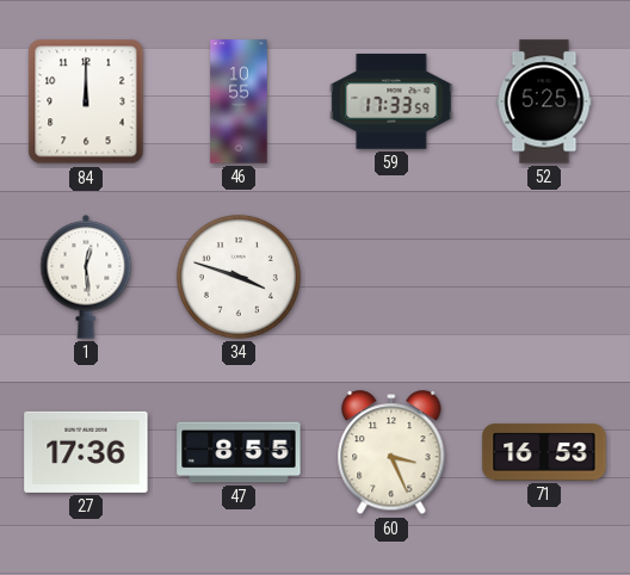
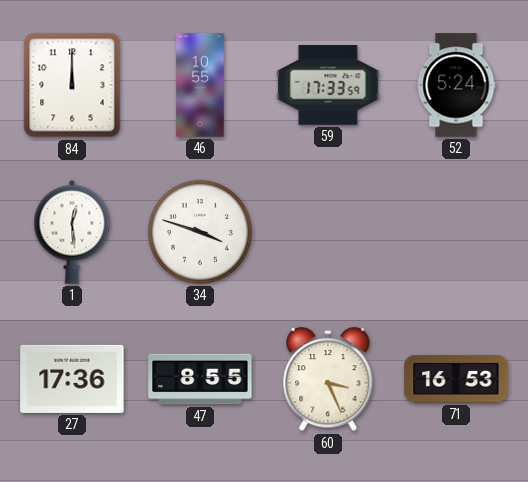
52: 5:25 -> 5:24 (456, 85)
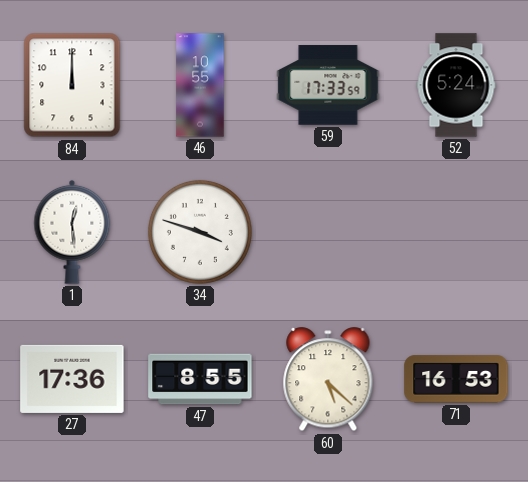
60: 3:26 -> 5:22 (328, 380)
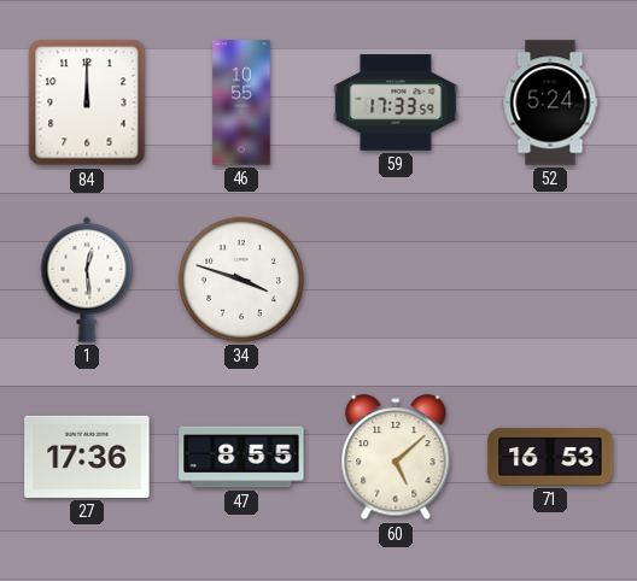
60: 5:22 -> 5:08 (396, 458)
